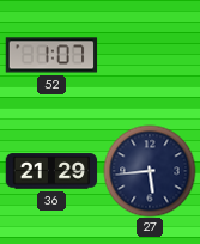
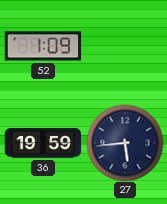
52: 1:07 -> 1:09 (43, 46)
36: 21:29 -> 19:59 (43, 143)
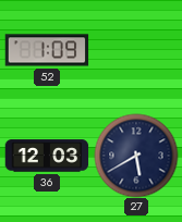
36: 19:59 -> 12:03 (47, 156)
27: 5:44 -> 5:40 (136, 156)
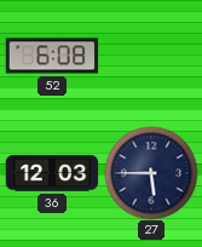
52: 1:09 -> 6:08 (52, 56)
27: 5:40 -> 5:45 (151, 173)
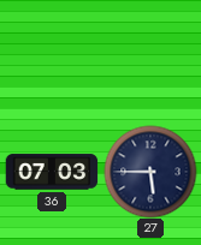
52: 6:08 -> none (52, 56)
36: 12:03 -> 07:03 (52, 172)
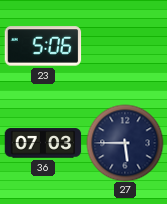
23: none -> 5:06 (43, 46)
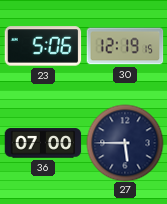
30: none -> 12:19 (125, 46)
36: 07:03 -> 07:00 (43, 143)
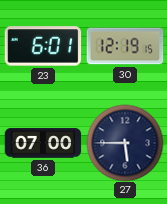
23: 5:06 -> 6:01 (43, 46)
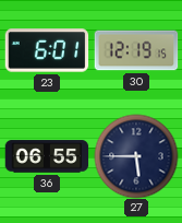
36: 07:00 -> 06:55 (47, 156)
